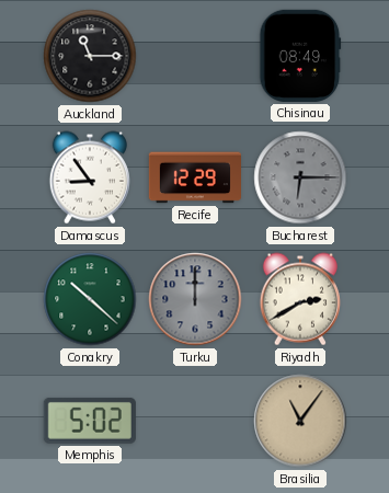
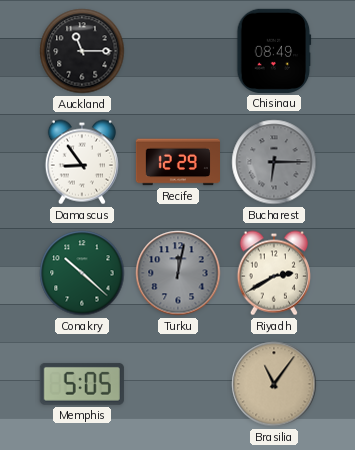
Turku: 12:00 -> 12:02 (178, 273)
Memphis: 5:02 -> 5:05 (82, 384)
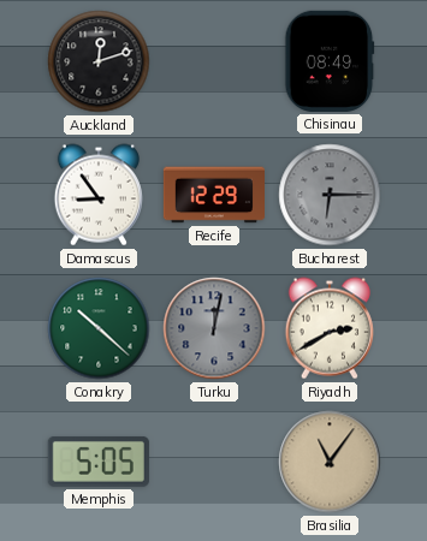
Auckland: 11:15 -> 12:12 (99, 61)
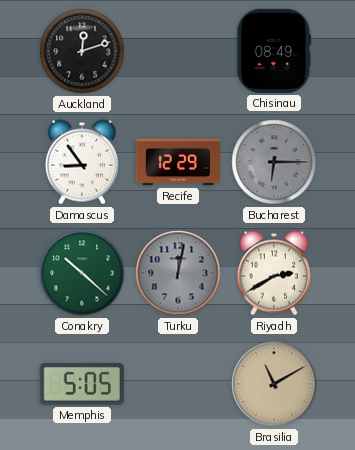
Brasilia: 11:06 -> 11:10 (274, 384)
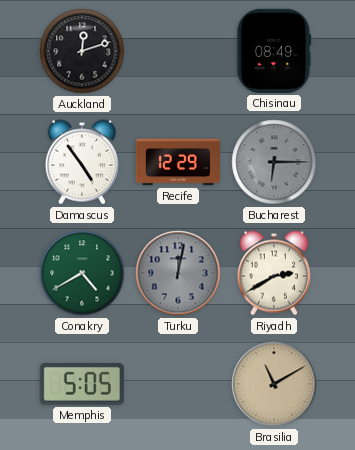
Damascus: 8:54 -> 4:54 (82, 162)
Conakry: 10:22 -> 4:40 (82, 273)
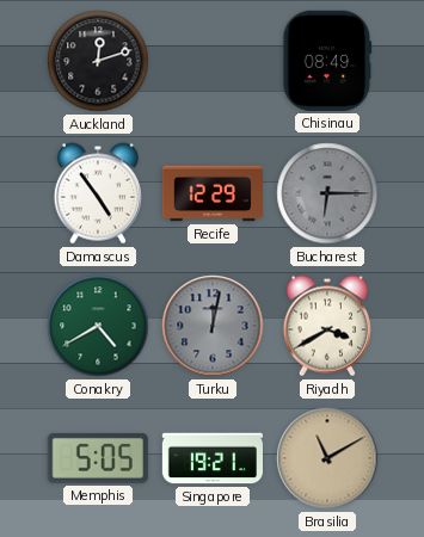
Riyadh: 2:40 -> 3:40 (327, 326)
Singapore: none -> 19:21 (211, 458)
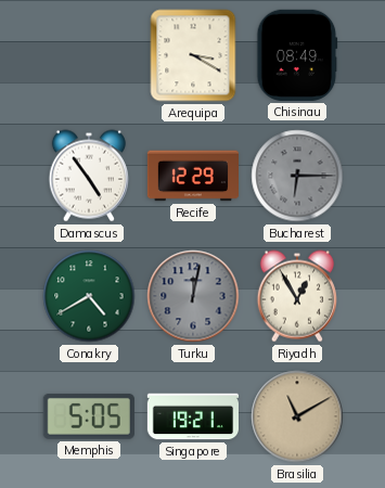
Auckland: 12:12 -> none (98, 61)
Arequipa: none -> 3:20 (193, 55)
Riyadh: 3:40 -> 12:55 (297, 296)
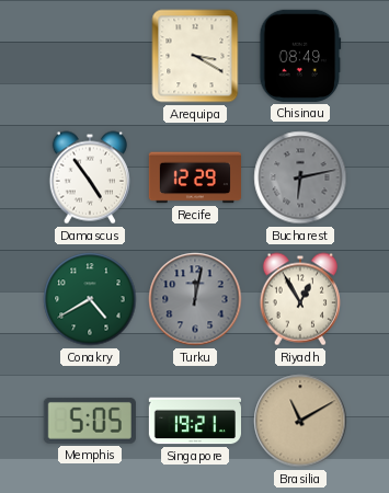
Bucharest: 6:15 -> 6:13 (300, 177)
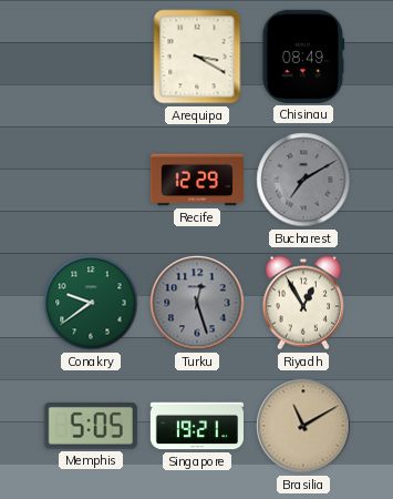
Damascus: 4:54 -> none (90, 177)
Bucharest: 6:13 -> 7:10 (303, 180)
Conakry: 4:40 -> 9:39 (91, 303)
Turku: 12:02 -> 12:27 (197, 303)
